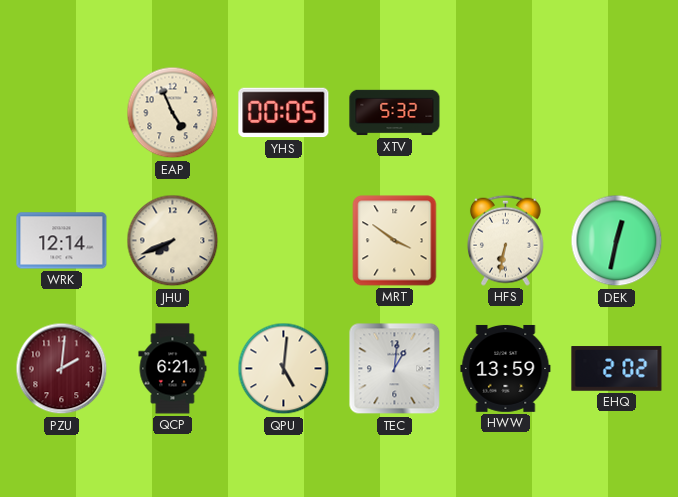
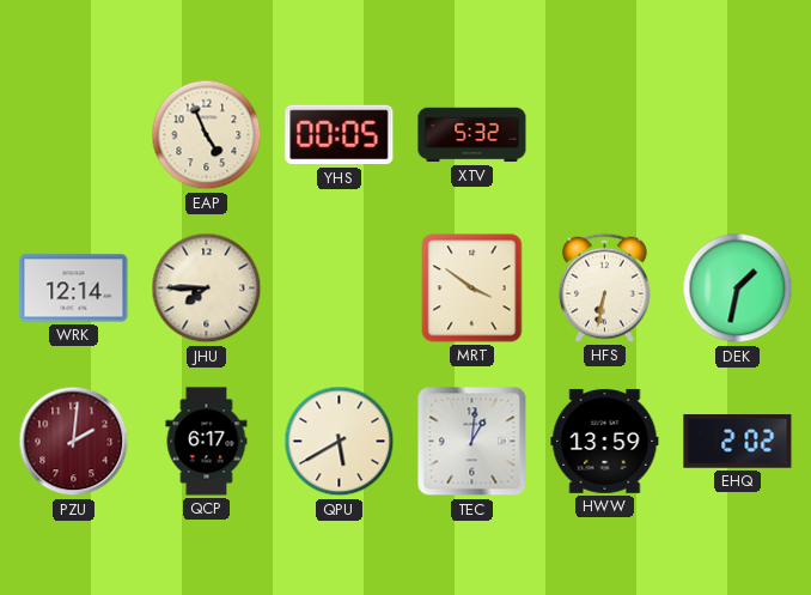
JHU: 7:41 -> 7:45 (207, 289)
DEK: 12:32 -> 1:32 (738, 289)
QCP: 6:21 -> 6:17 (207, 442)
QPU: 5:01 -> 5:40 (340, 442)
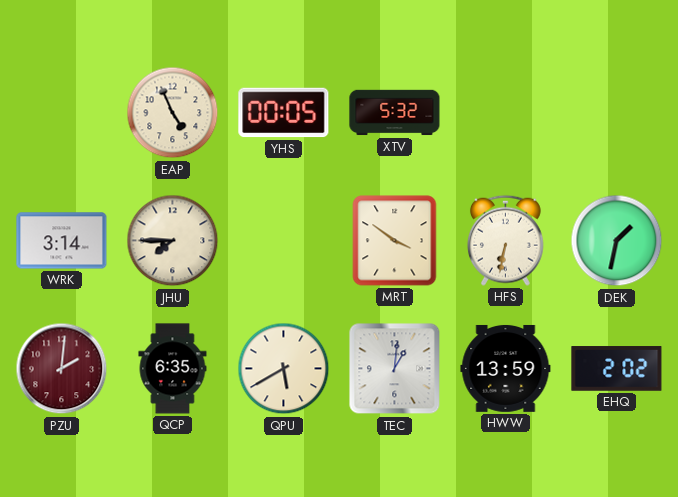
WRK: 12:14 -> 3:14 (62, 241)
QCP: 6:17 -> 6:35 (173, 369)
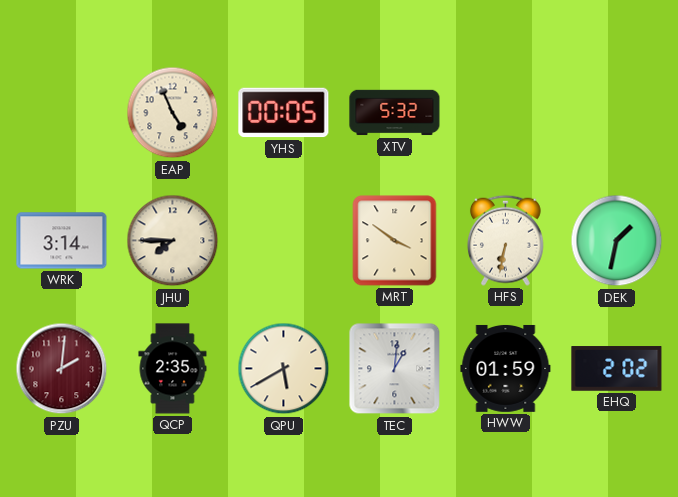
QCP: 6:35 -> 2:35 (173, 369)
HWW: 13:59 -> 01:59 (506, 368)
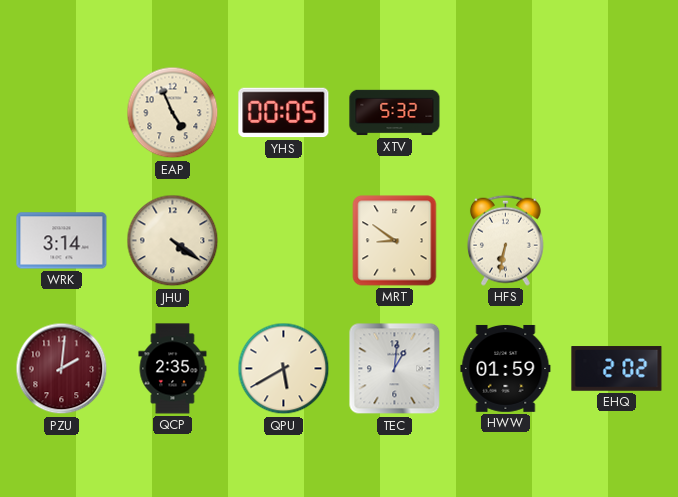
JHU: 7:45 -> 4:21 (173, 241)
MRT: 3:51 -> 8:51 (395, 241)
DEK: 1:32 -> none (617, 241)
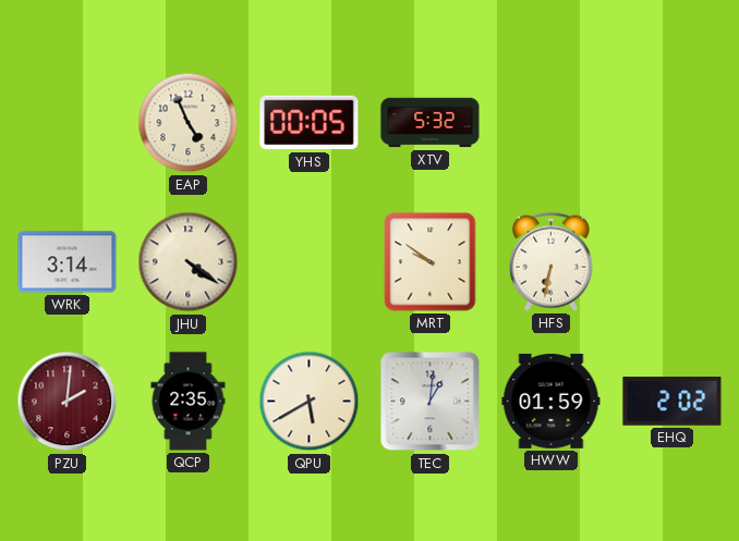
MRT: 8:51 -> 9:51 (431, 262)
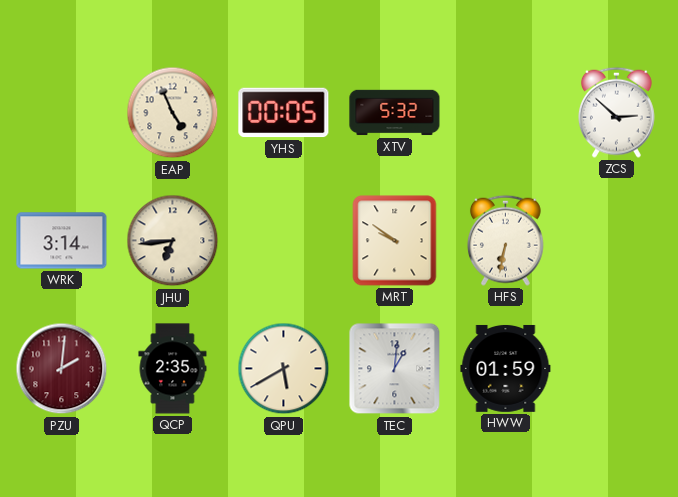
ZCS: none -> 2:52 (616, 112)
JHU: 4:21 -> 6:44 (173, 241)
EHQ: 2:02 -> none (673, 402)
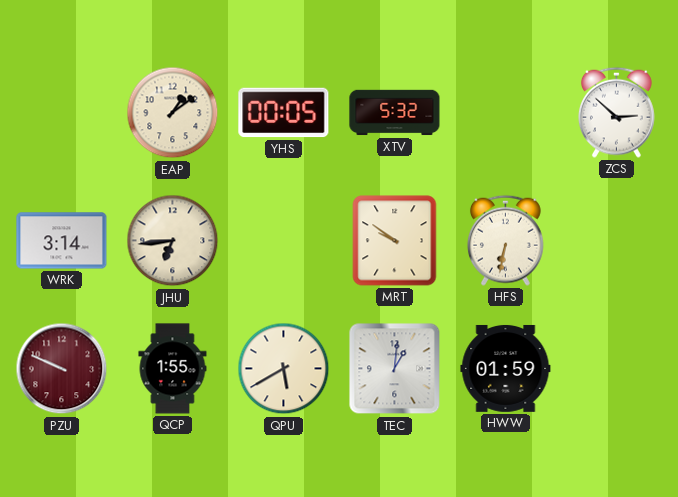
EAP: 4:56 -> 1:09 (173, 113)
PZU: 2:01 -> 9:49 (62, 369)
QCP: 2:35 -> 1:55 (173, 369)
